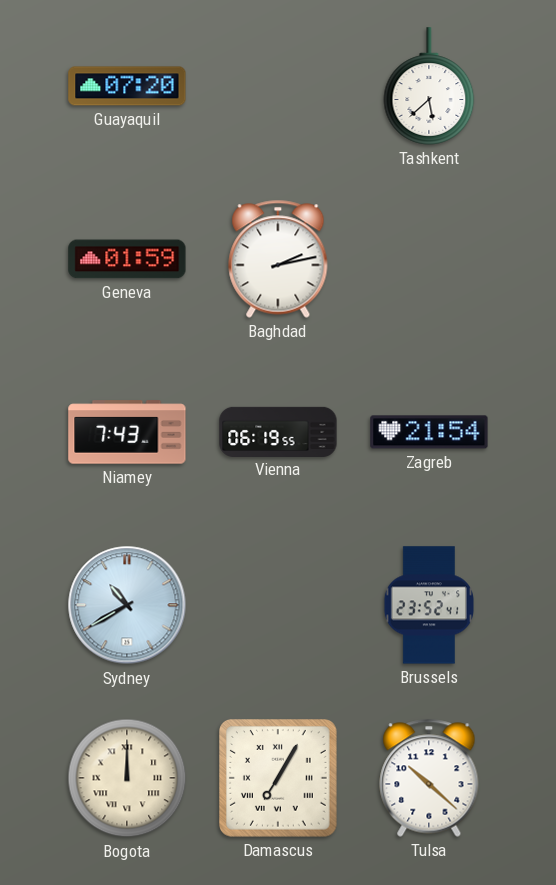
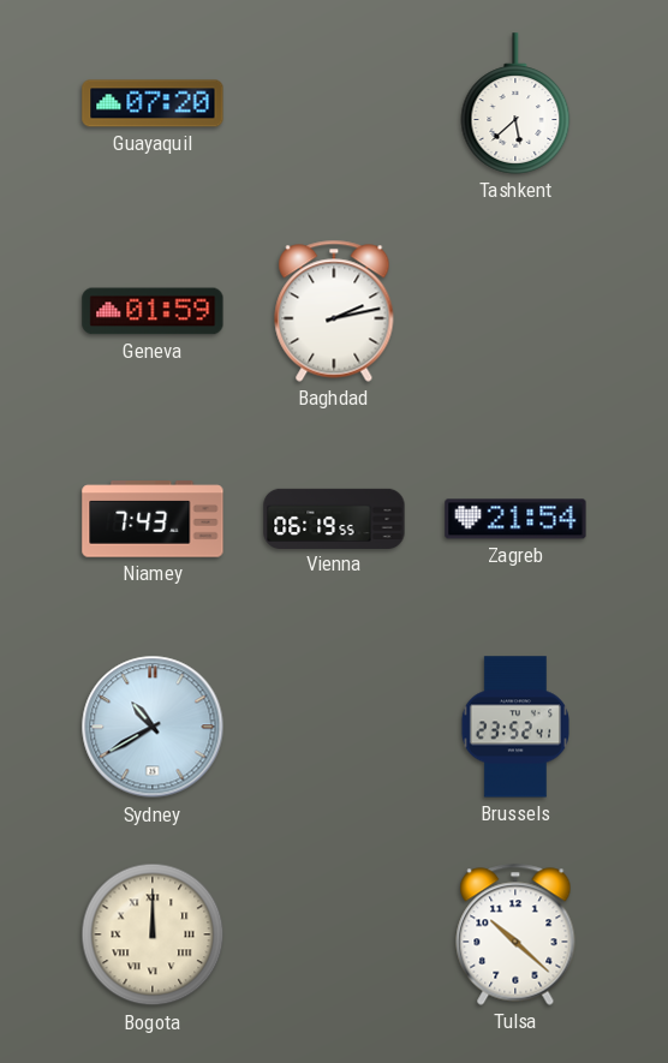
Damascus: 7:05 -> none (279, 779)
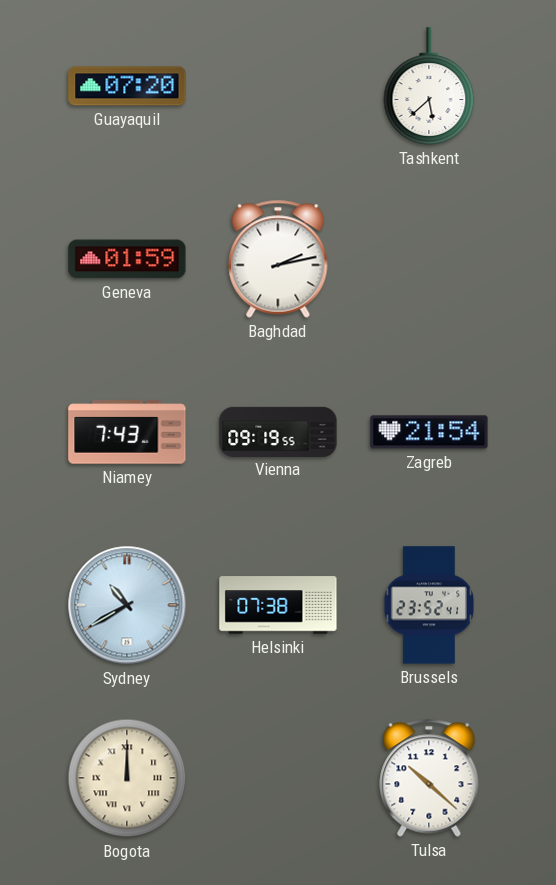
Vienna: 06:19 -> 09:19 (278, 431)
Helsinki: none -> 07:38 (278, 605)
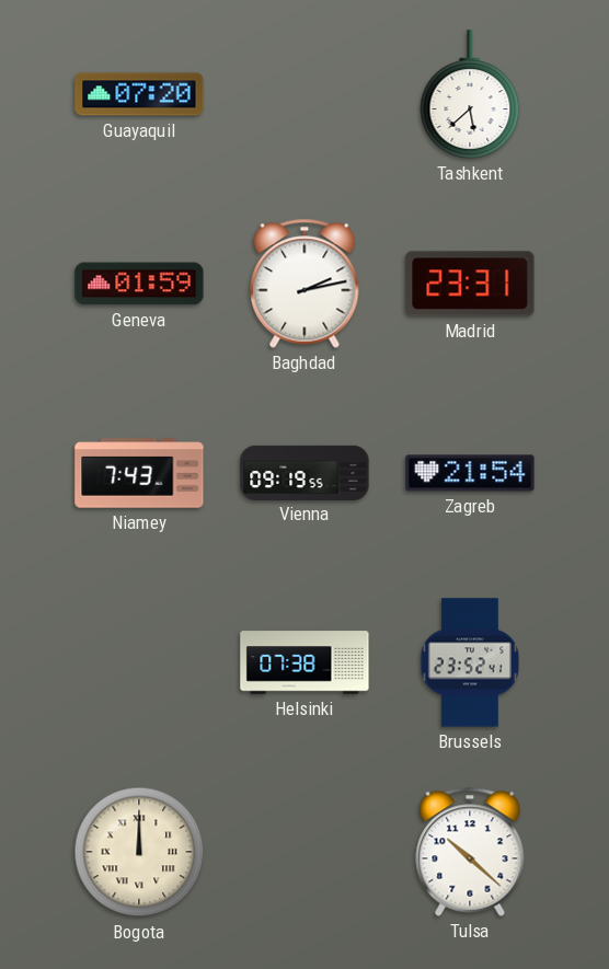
Madrid: none -> 23:31 (470, 284)
Sydney: 10:40 -> none (127, 605)
